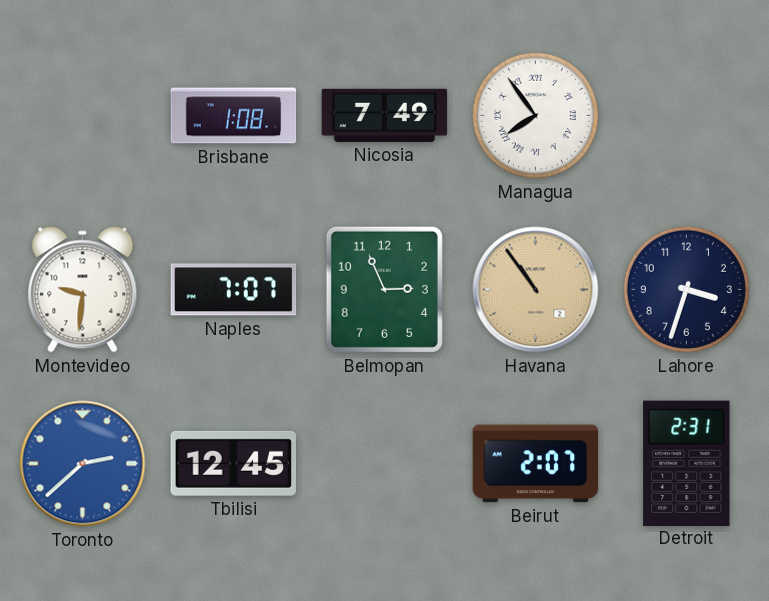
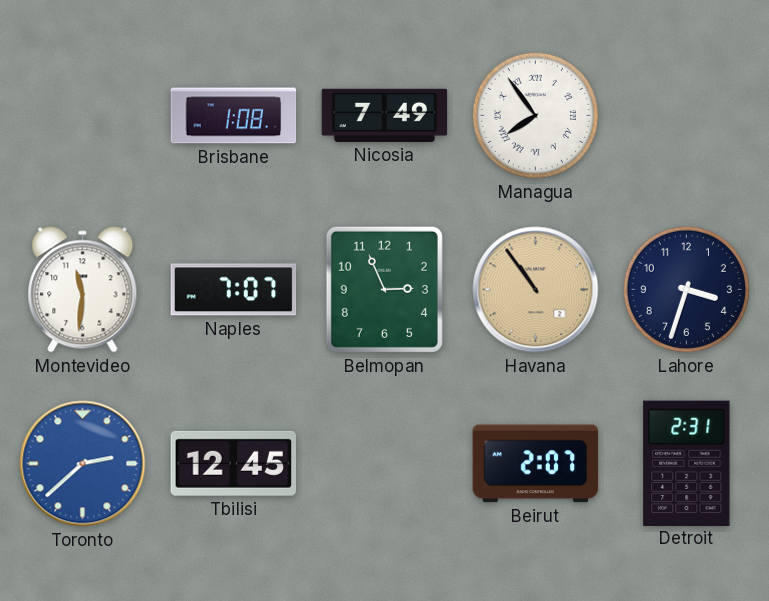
Montevideo: 9:31 -> 11:31 (83, 290)
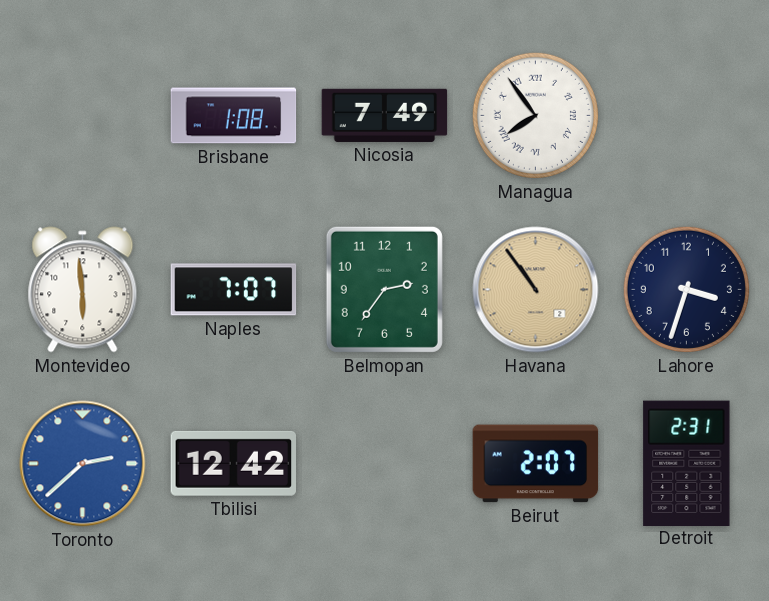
Montevideo: 11:31 -> 5:59 (83, 290)
Belmopan: 2:56 -> 2:36 (384, 289)
Tbilisi: 12:45 -> 12:42 (234, 463)
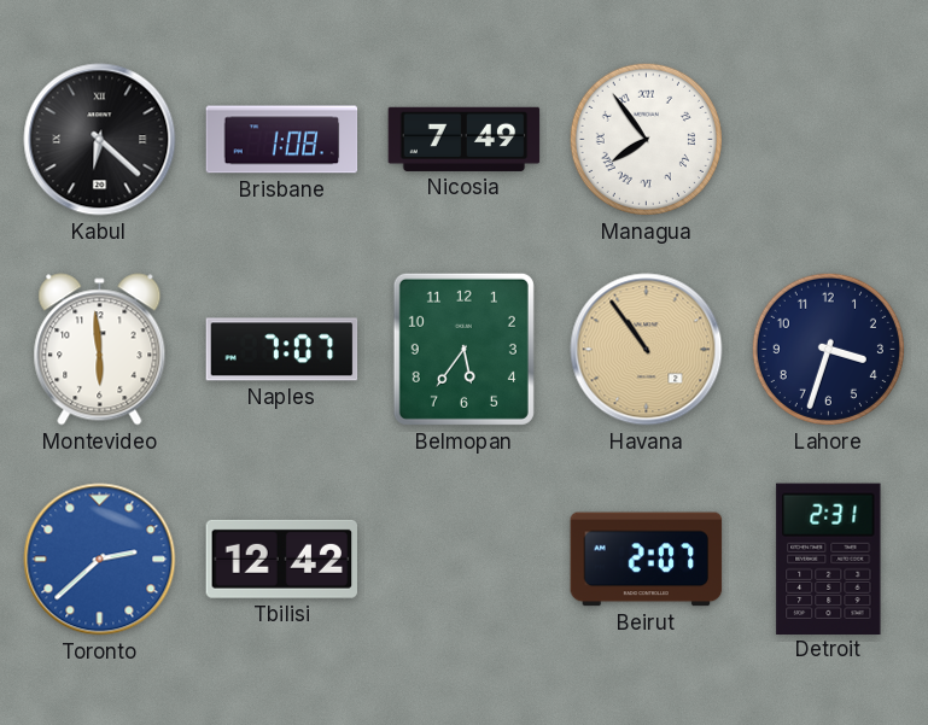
Kabul: none -> 6:22 (100, 140)
Belmopan: 2:36 -> 5:36 (463, 349)
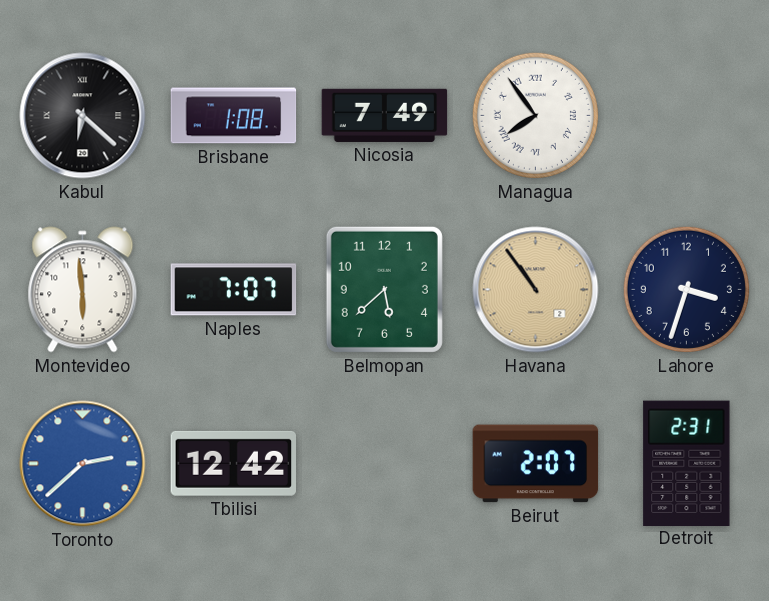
Belmopan: 5:36 -> 5:38 (384, 289)
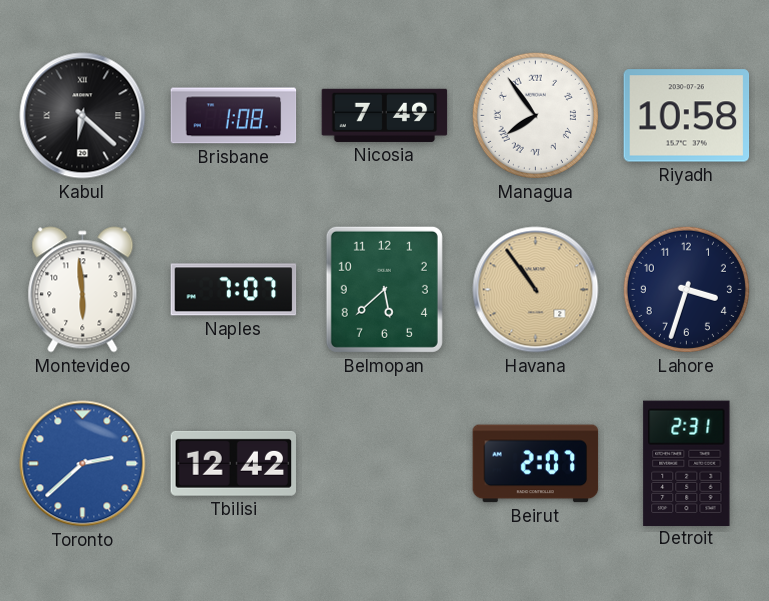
Riyadh: none -> 10:58 (687, 116)
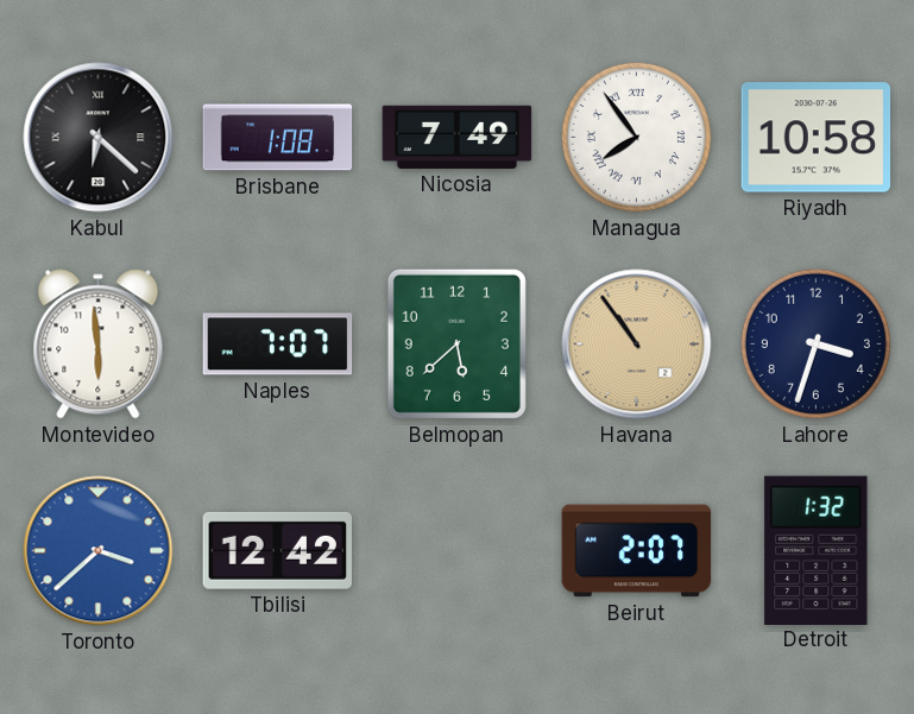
Toronto: 2:38 -> 3:38 (99, 551)
Detroit: 2:31 -> 1:32 (817, 550)
